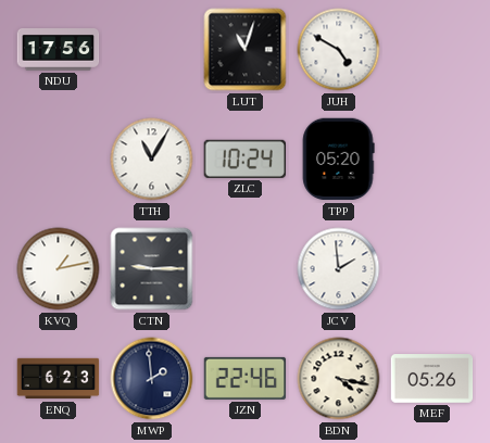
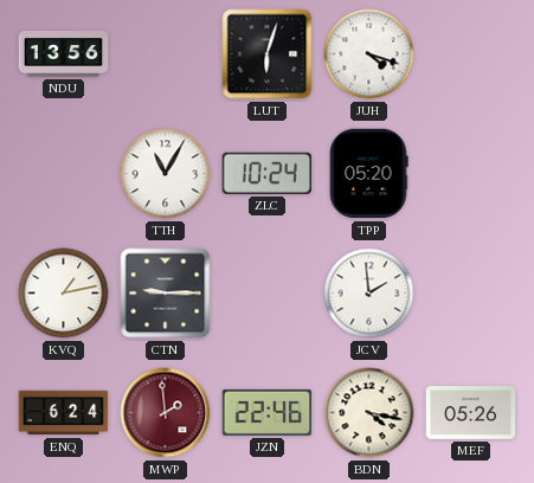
NDU: 17:56 -> 13:56 (64, 54)
LUT: 11:03 -> 6:03 (268, 54)
JUH: 4:50 -> 4:18 (369, 54)
ENQ: 6:23 -> 6:24 (64, 413)
MWP dial: navy -> burgundy (166, 413)
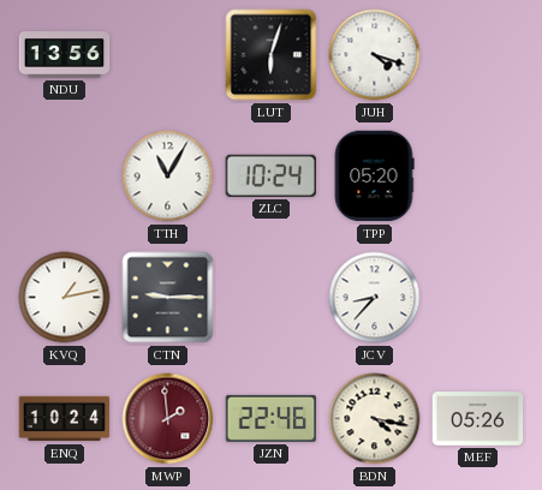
JCV: 1:59 -> 8:37 (375, 298)
ENQ: 6:24 -> 10:24 (65, 419)
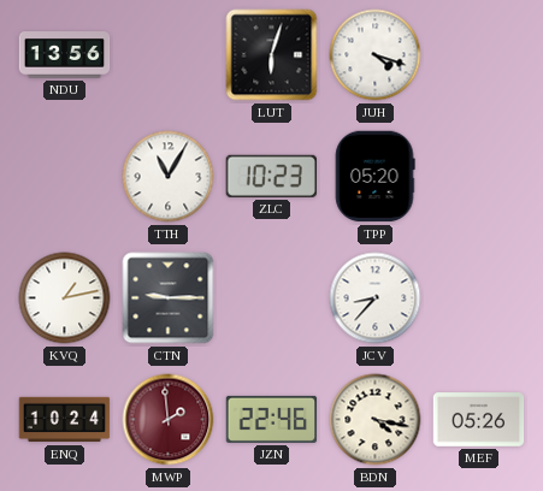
ZLC: 10:24 -> 10:23 (271, 176)
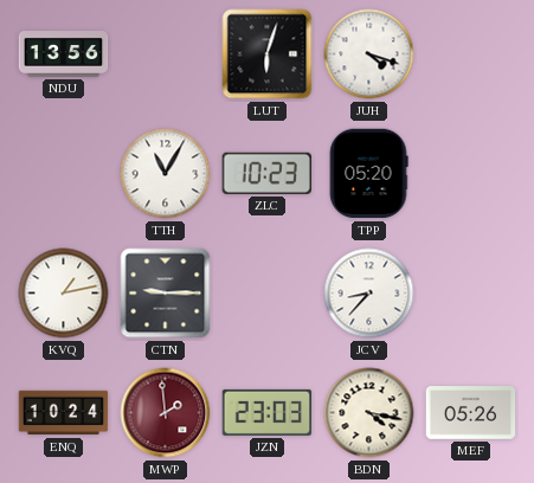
JZN: 22:46 -> 23:03 (268, 412)
